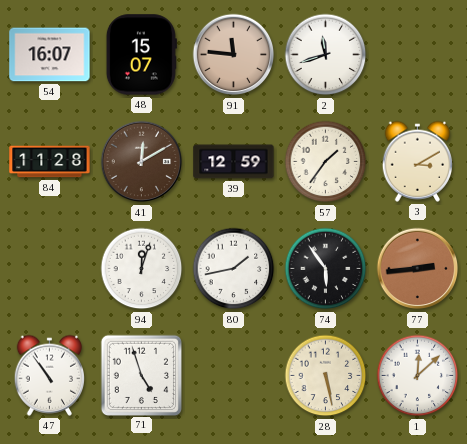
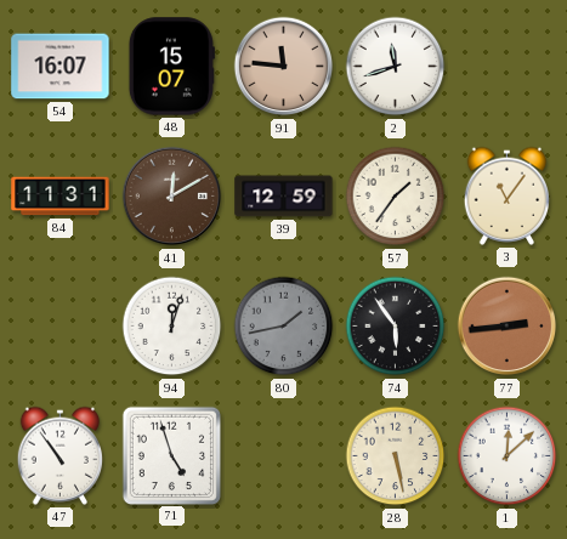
84: 11:28 -> 11:31 (61, 197)
3: 3:10 -> 11:06 (508, 195)
80 dial: white -> grey (284, 327)
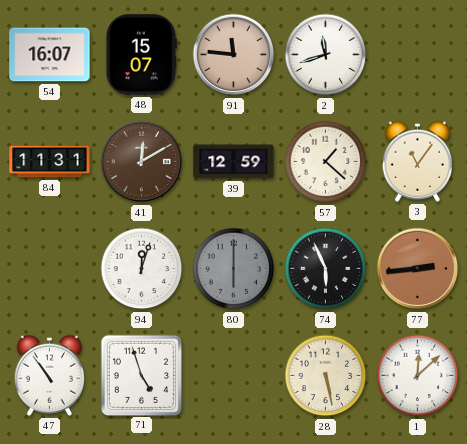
57: 1:36 -> 1:22 (326, 162)
80: 1:43 -> 6:00 (234, 269)
74: 5:54 -> 5:56 (326, 269)
